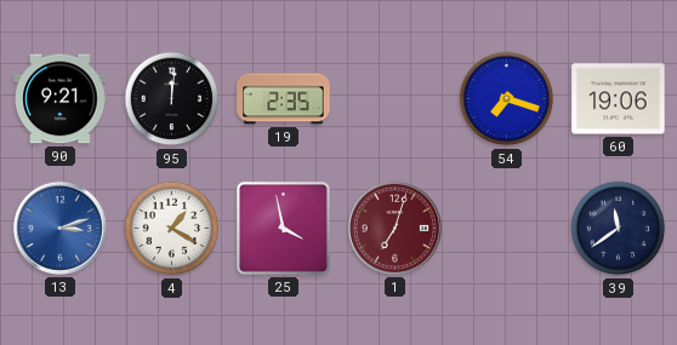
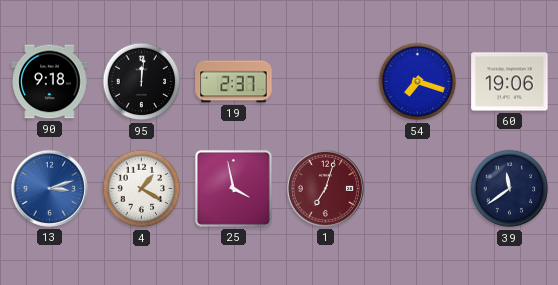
90: 9:21 -> 9:18 (50, 82)
19: 2:35 -> 2:37 (234, 82)
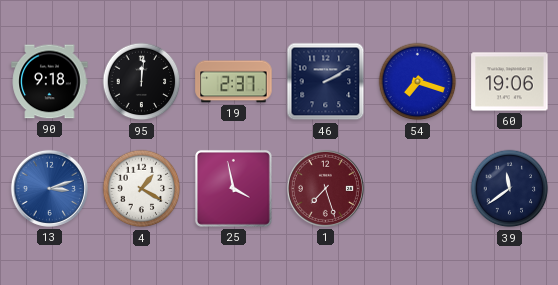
46: none -> 2:10 (326, 82)
1: 7:03 -> 7:27 (325, 188)
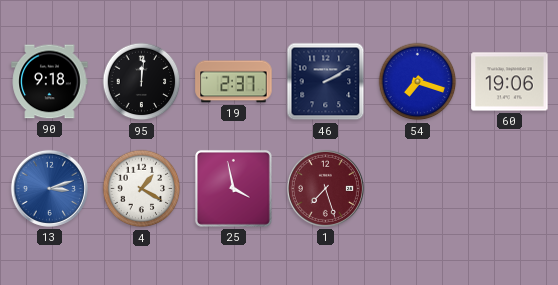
39: 11:39 -> none (510, 189)
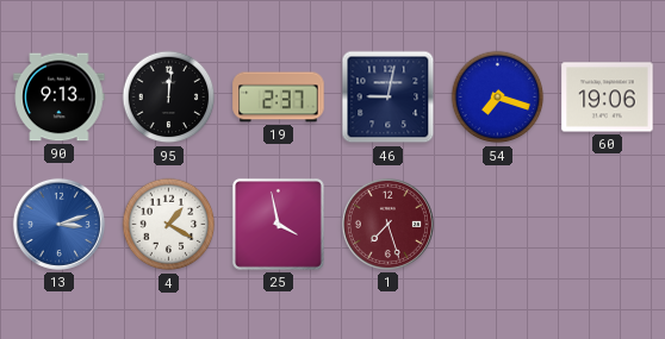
90: 9:18 -> 9:13 (60, 98)
46: 2:10 -> 9:02 (389, 98)
